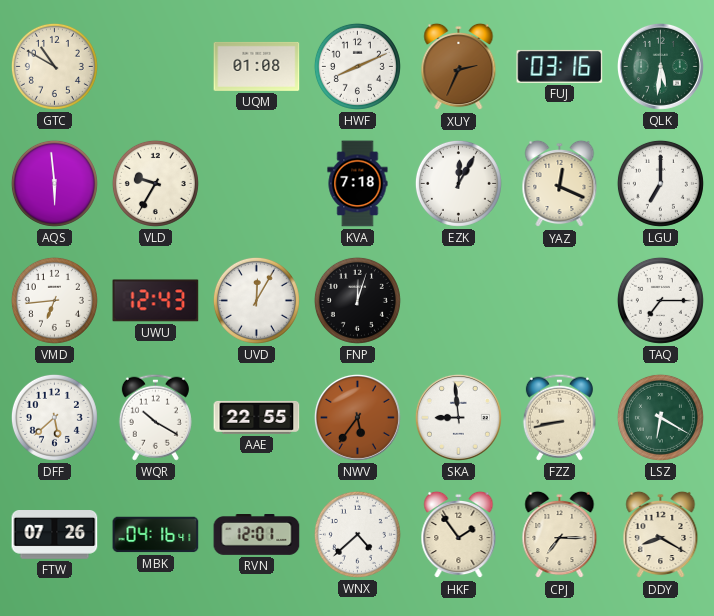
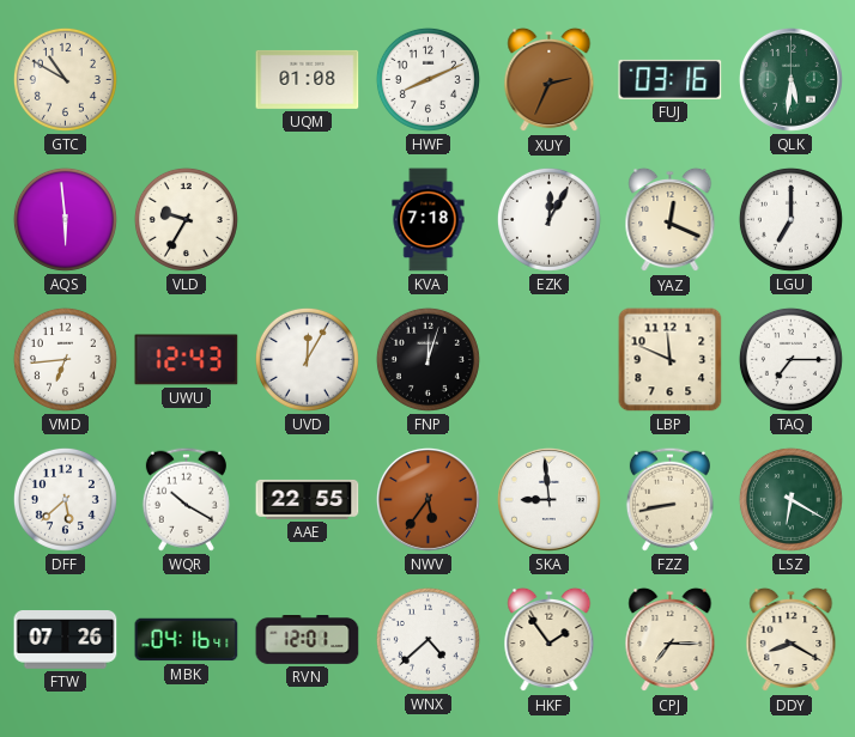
LBP: none -> 11:49 (671, 360)
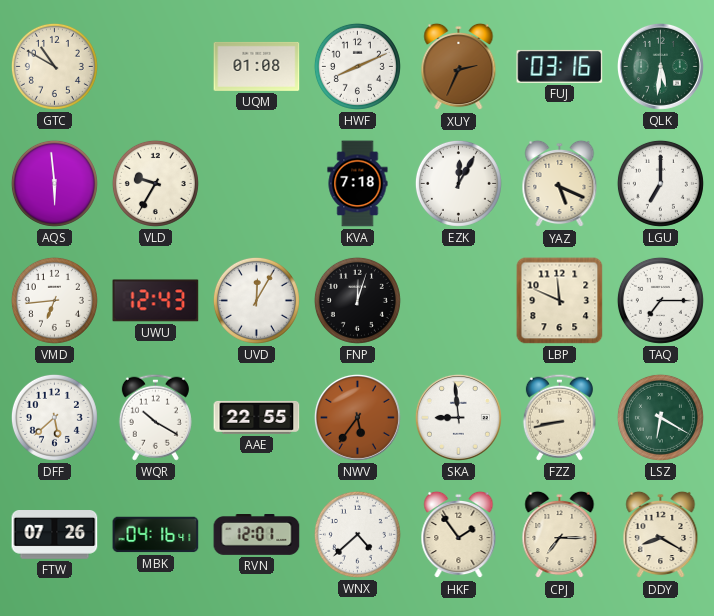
YAZ: 12:19 -> 5:19 (560, 184)
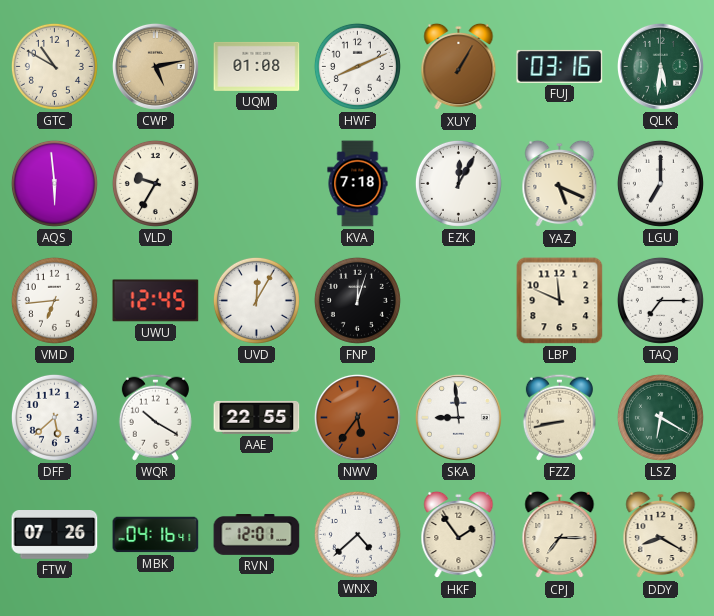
CWP: none -> 5:13 (155, 66)
XUY: 2:34 -> 1:05 (459, 67)
UWU: 12:43 -> 12:45 (156, 301)
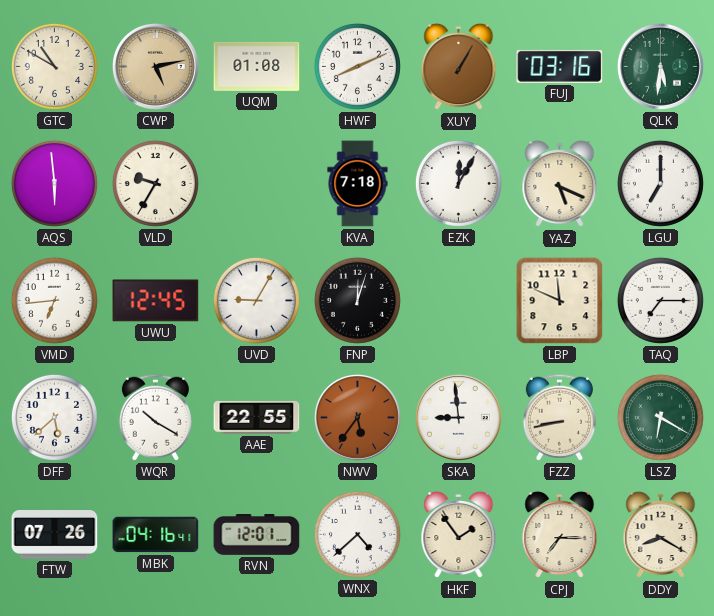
UVD: 12:05 -> 9:05 (256, 300)
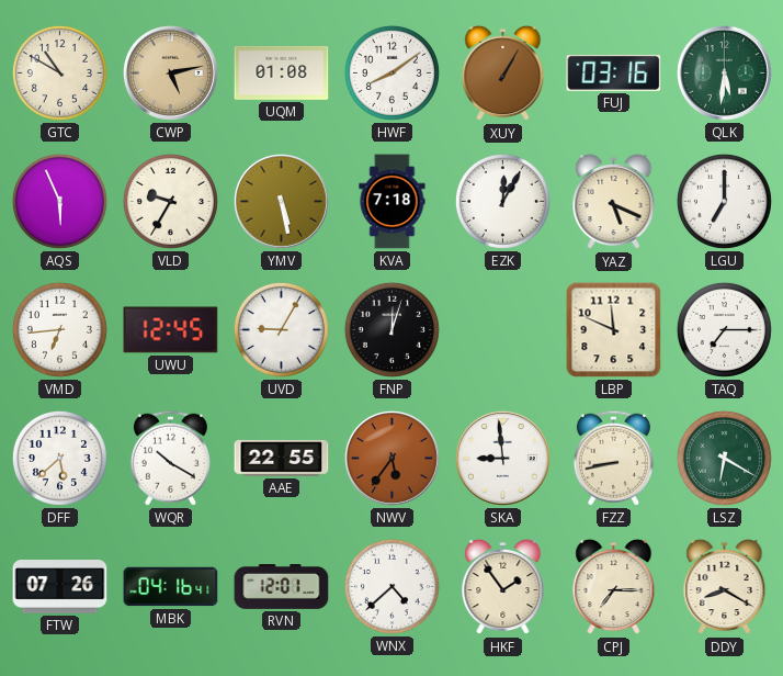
HWF: 8:11 -> 8:09 (392, 72)
AQS: 5:59 -> 5:56 (59, 201)
YMV: none -> 5:28 (281, 201)
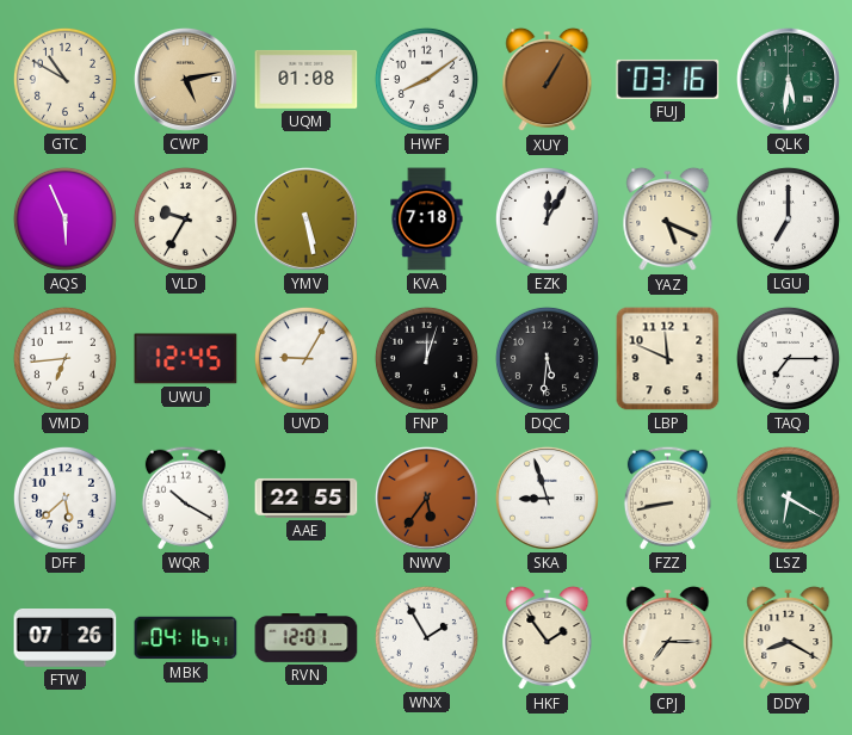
DQC: none -> 5:31 (547, 358)
SKA: 8:59 -> 8:57 (547, 498)
WNX: 4:38 -> 1:55 (426, 637)
